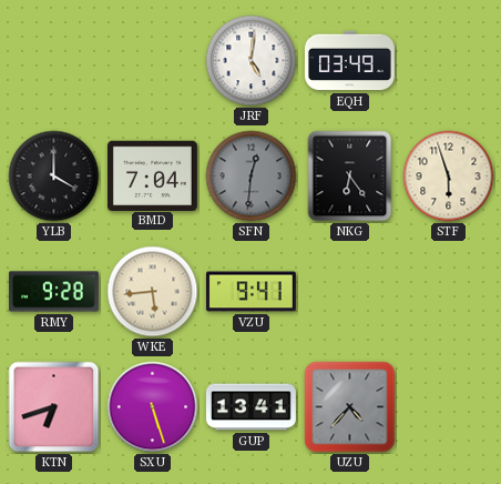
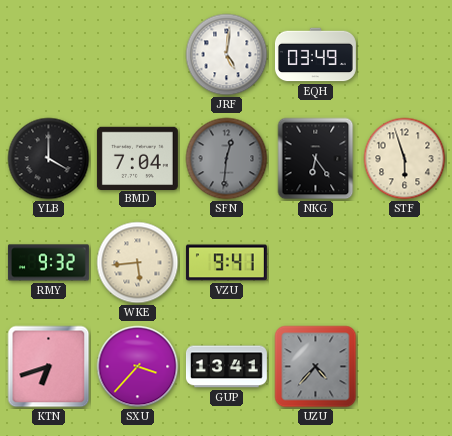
RMY: 9:28 -> 9:32 (48, 263)
SXU: 5:27 -> 3:37 (138, 367)
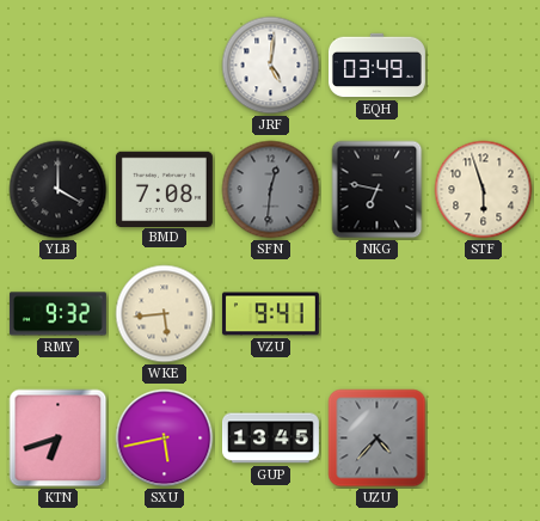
BMD: 7:04 -> 7:08 (164, 189)
NKG: 6:24 -> 6:47 (378, 190)
SXU: 3:37 -> 5:43 (165, 439)
GUP: 13:41 -> 13:45 (270, 439)
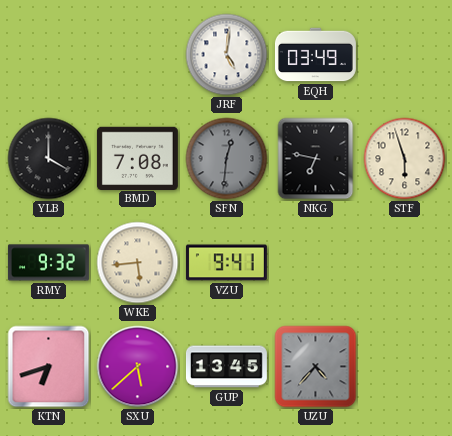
SXU: 5:43 -> 5:38 (138, 367)
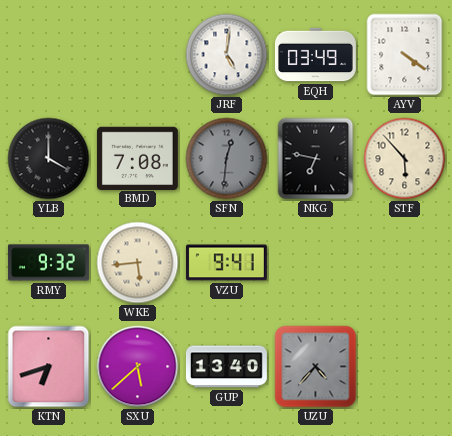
AYV: none -> 4:21 (405, 55)
STF: 5:57 -> 5:53 (405, 159)
GUP: 13:45 -> 13:40 (226, 367)
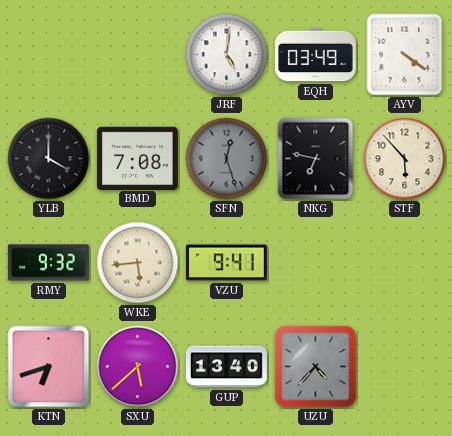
SFN: 12:31 -> 12:27 (227, 159)
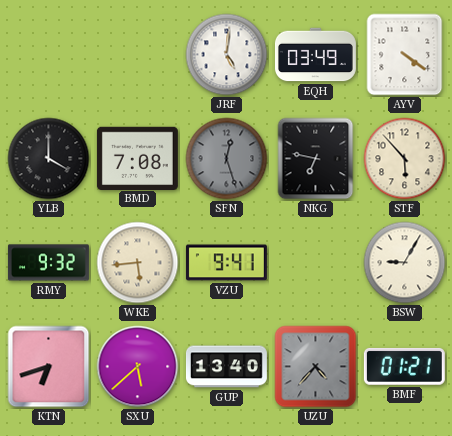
BSW: none -> 9:05 (405, 263)
BMF: none -> 01:21 (404, 366)
